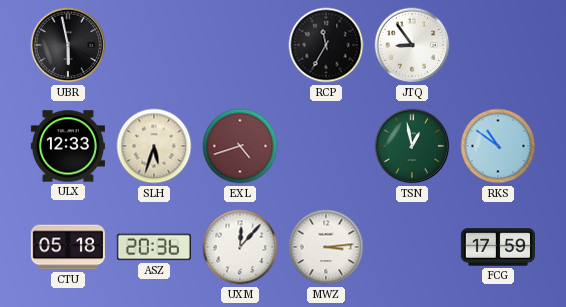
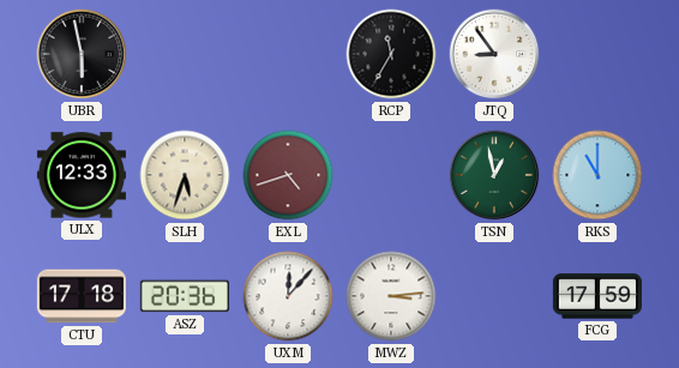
RKS: 10:51 -> 11:00 (597, 175)
CTU: 05:18 -> 17:18 (82, 296)
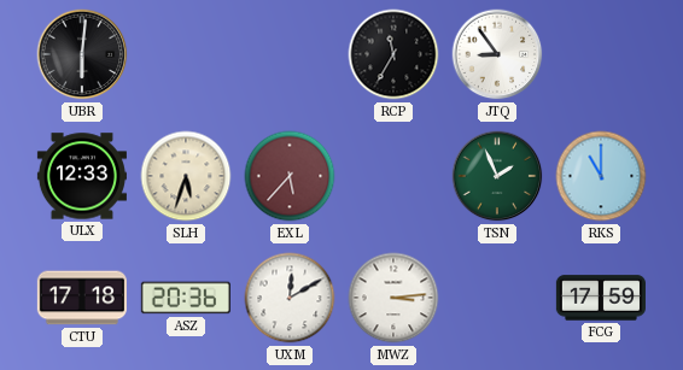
UBR: 5:58 -> 6:01 (82, 54)
EXL: 4:42 -> 5:37 (290, 176)
TSN: 12:58 -> 1:56 (497, 176)
UXM: 12:07 -> 12:10 (290, 298)
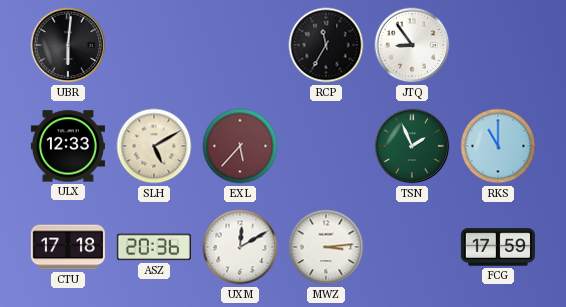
SLH: 5:33 -> 5:10 (154, 146)
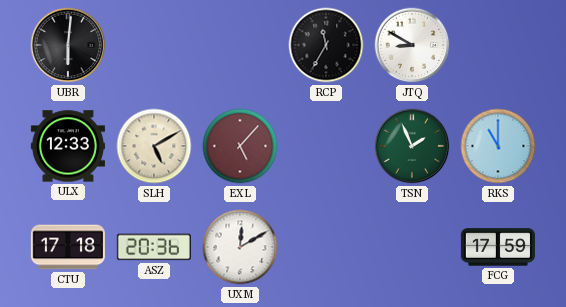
JTQ: 8:54 -> 8:50 (412, 45)
EXL: 5:37 -> 5:07 (240, 146)
MWZ: 3:14 -> none (326, 247)
